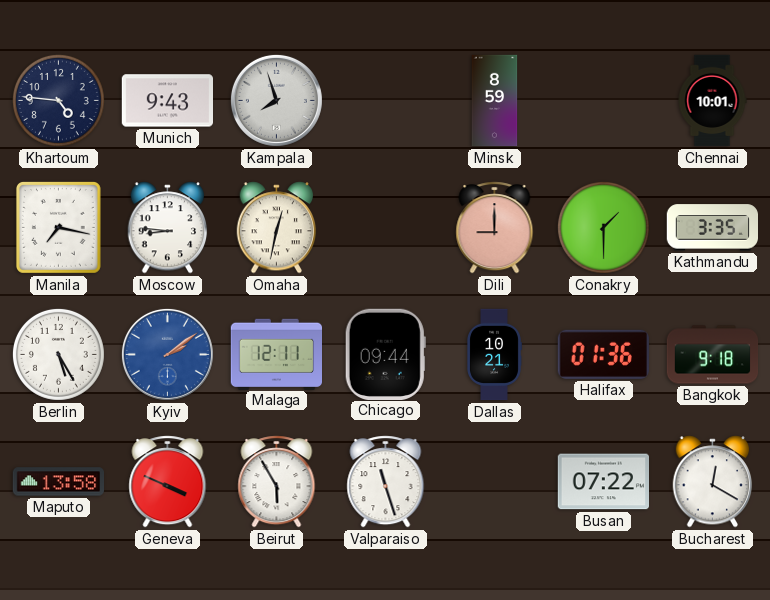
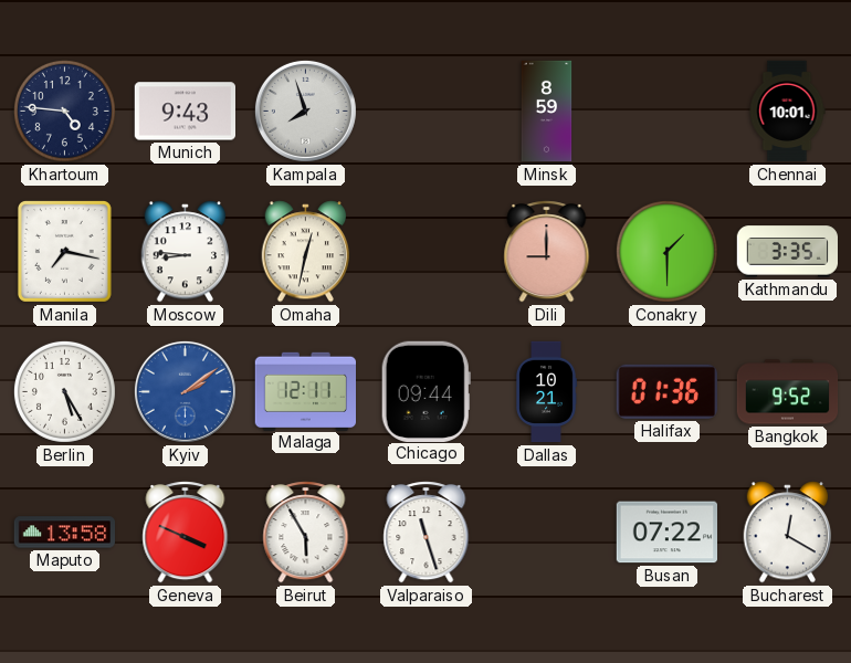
Bangkok: 9:18 -> 9:52 (788, 392)
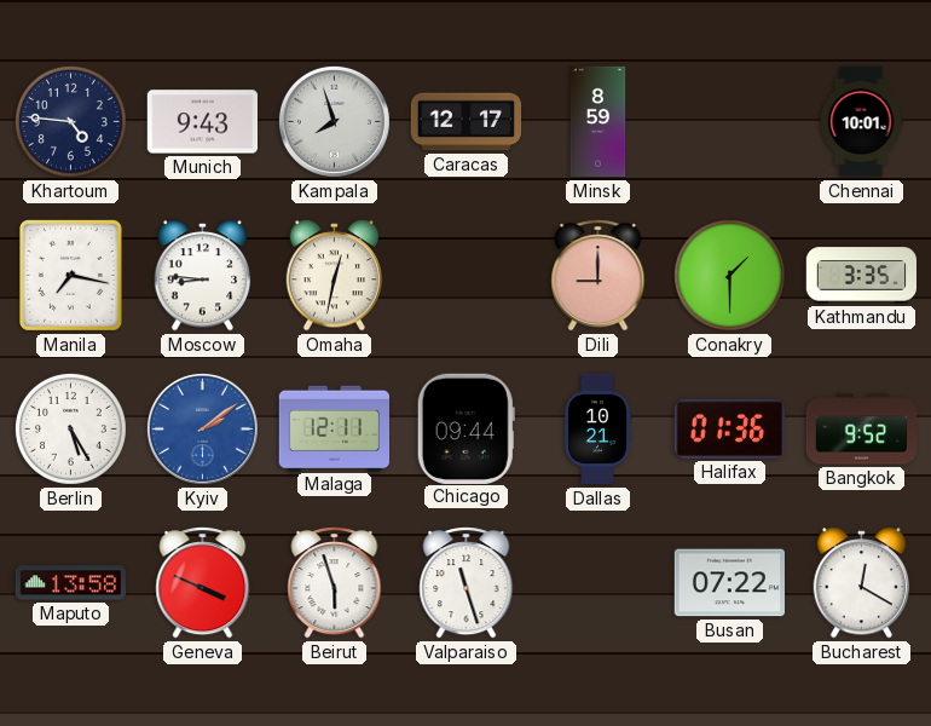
Caracas: none -> 12:17 (467, 122)
Beirut: 5:55 -> 5:57 (335, 583)
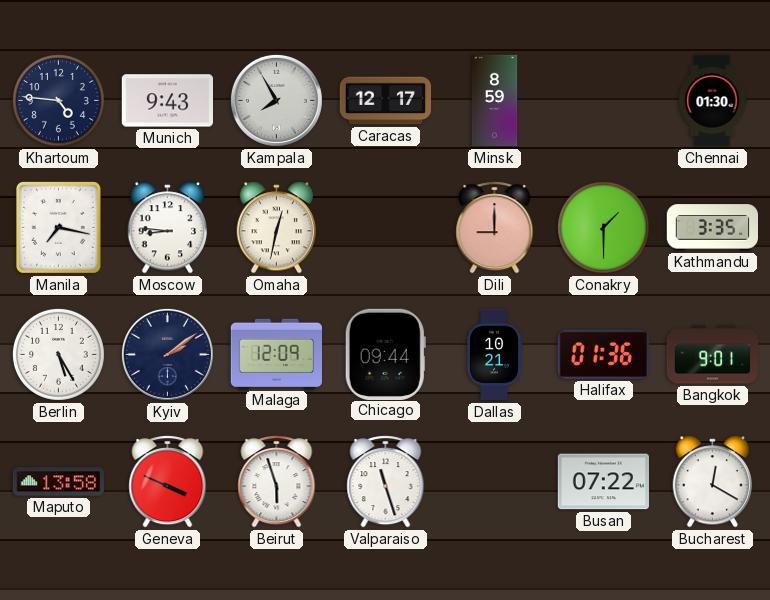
Kampala: 7:57 -> 7:55 (276, 100)
Chennai: 10:01 -> 01:30 (712, 101)
Kyiv dial: blue -> navy (167, 354)
Malaga: 12:11 -> 12:09 (276, 354)
Bangkok: 9:52 -> 9:01 (713, 355)
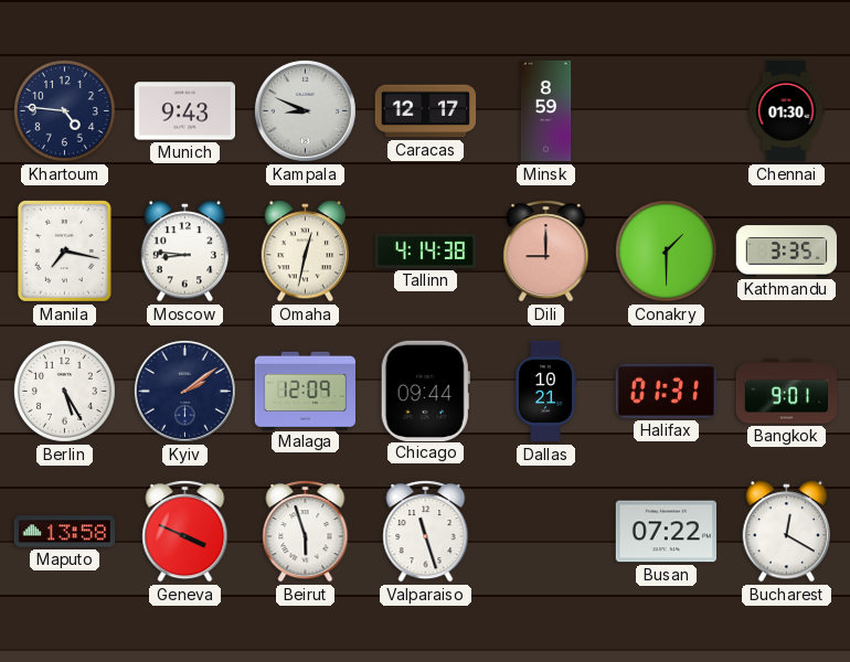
Kampala: 7:55 -> 8:49 (305, 110)
Tallinn: none -> 4:14 (426, 250)
Halifax: 01:36 -> 01:31 (666, 391)
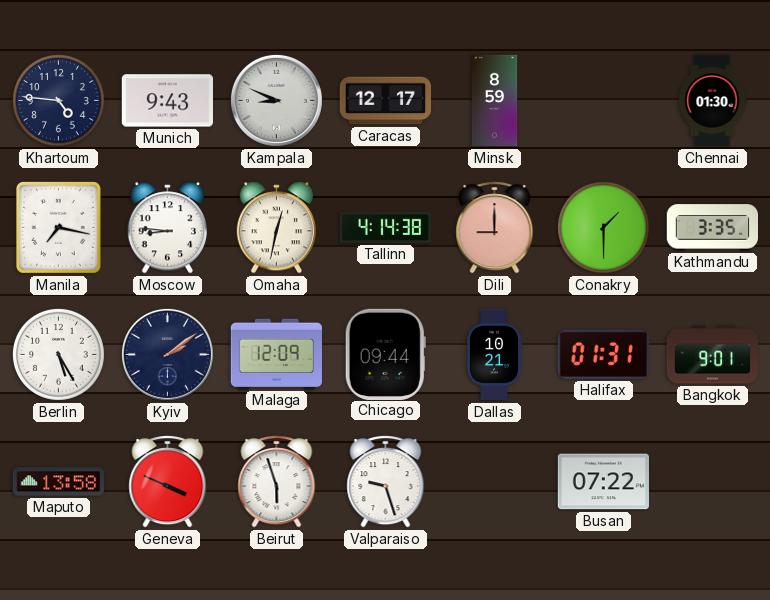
Valparaiso: 11:27 -> 9:27 (386, 482)
Bucharest: 12:20 -> none (787, 532)
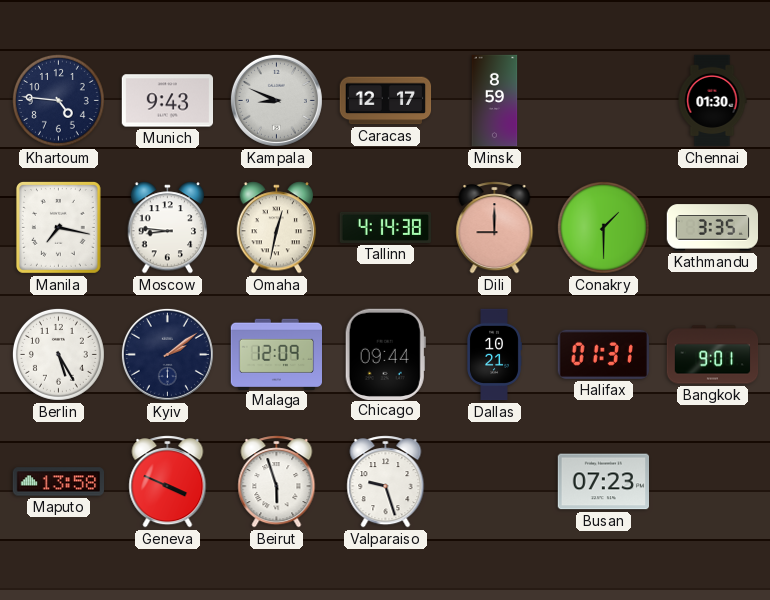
Busan: 07:22 -> 07:23 (603, 482)
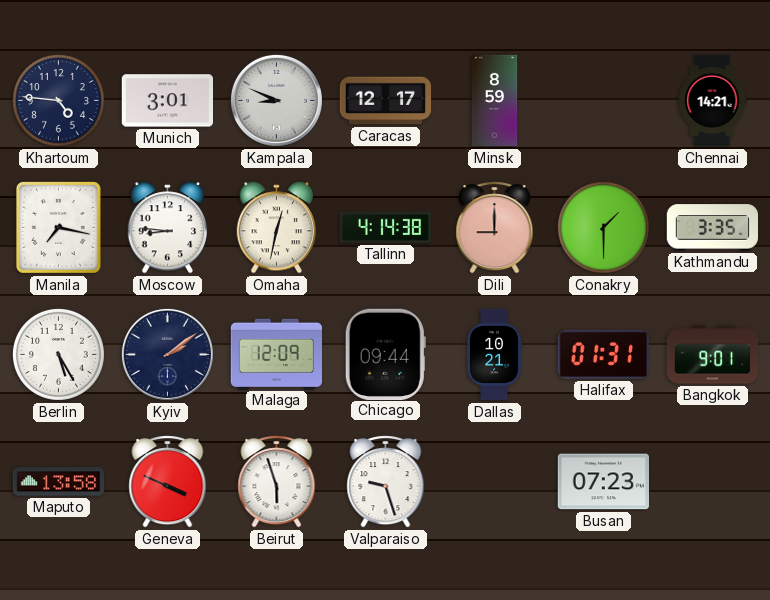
Munich: 9:43 -> 3:01 (167, 101)
Chennai: 01:30 -> 14:21 (712, 101)
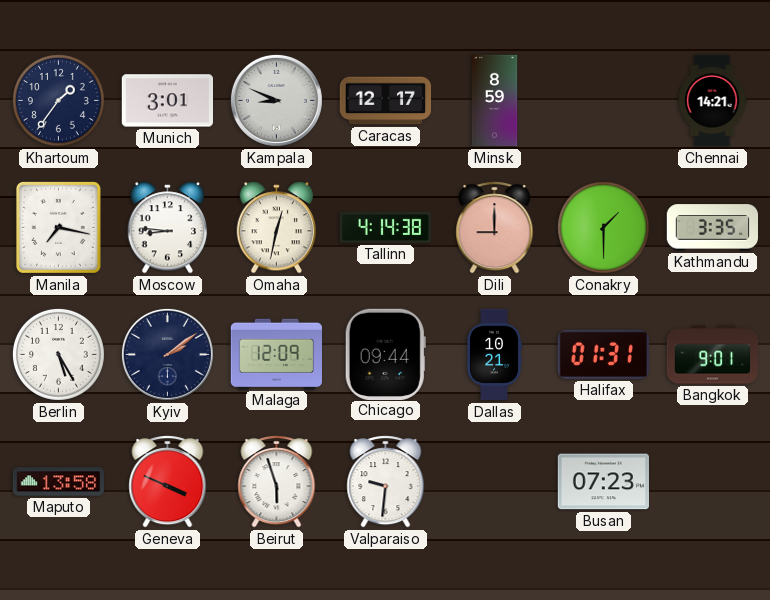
Khartoum: 4:46 -> 1:36 (58, 100)
Valparaiso: 9:27 -> 9:31 (386, 482)
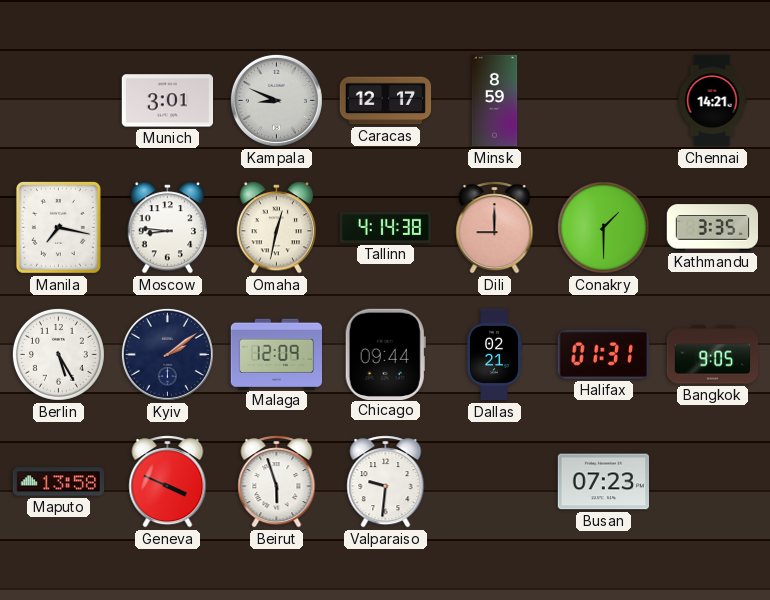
Khartoum: 1:36 -> none (58, 100)
Dallas: 10:21 -> 02:21 (495, 355)
Bangkok: 9:01 -> 9:05 (713, 355)
